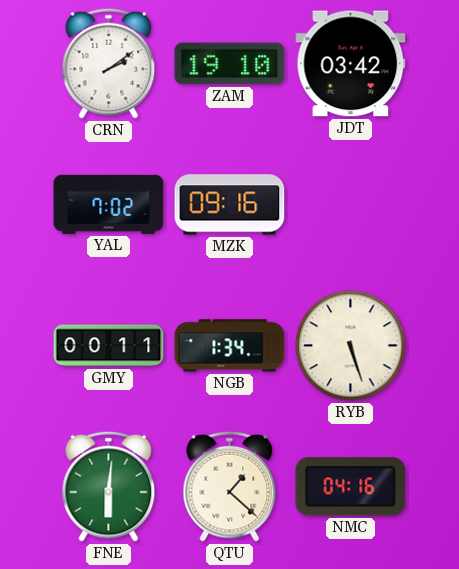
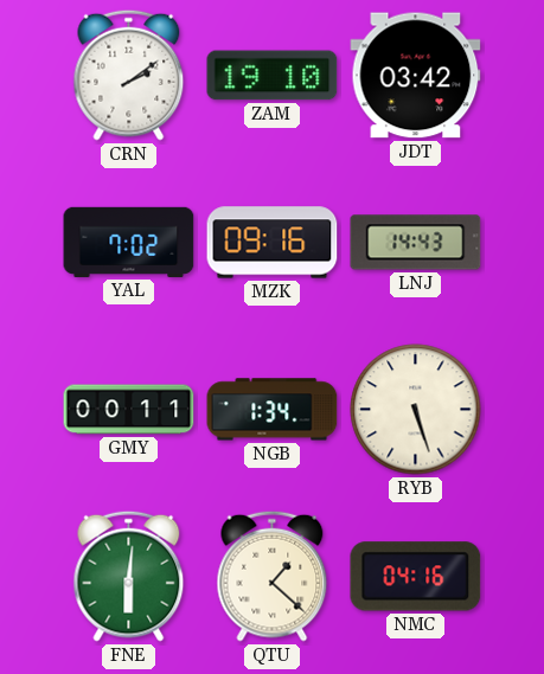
LNJ: none -> 14:43 (416, 243)
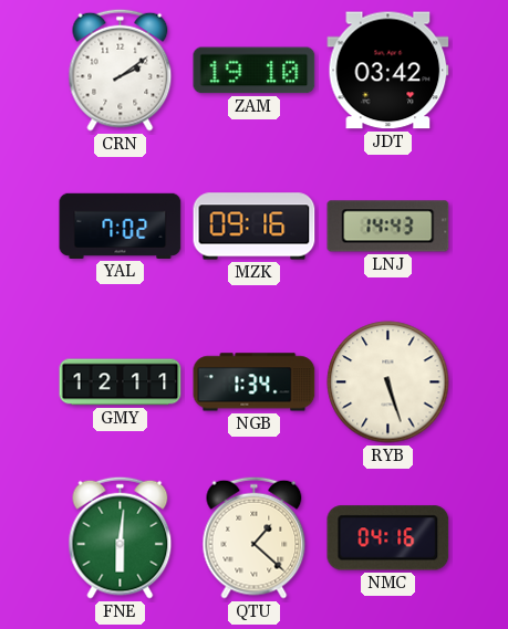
GMY: 00:11 -> 12:11 (121, 382)
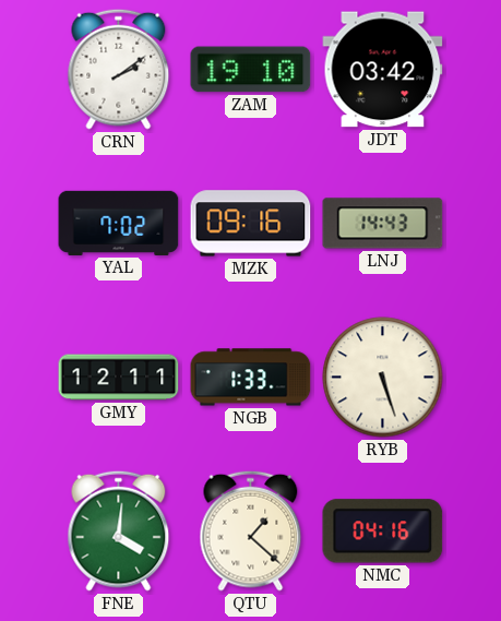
NGB: 1:34 -> 1:33 (251, 378)
FNE: 6:01 -> 4:01 (119, 530)
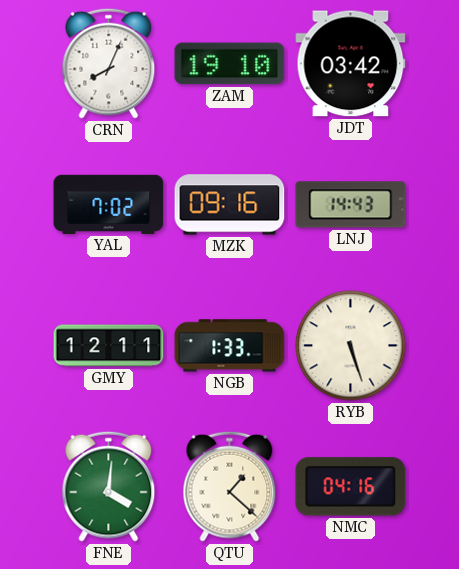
CRN: 2:09 -> 8:04 (109, 63)
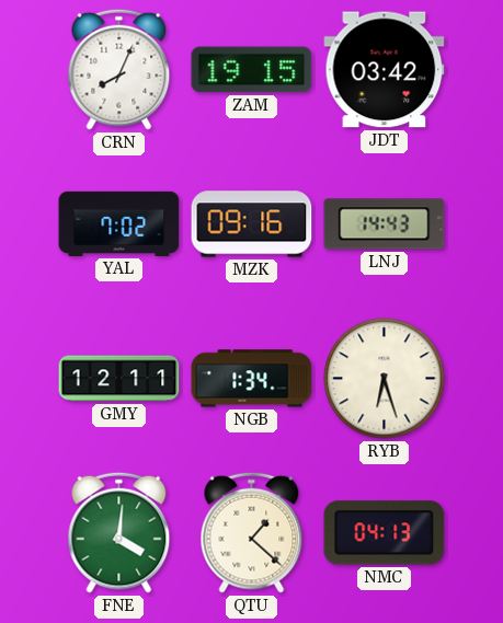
ZAM: 19:10 -> 19:15 (252, 70)
NGB: 1:33 -> 1:34 (252, 379)
RYB: 5:27 -> 6:27 (385, 379)
NMC: 04:16 -> 04:13 (385, 533)
